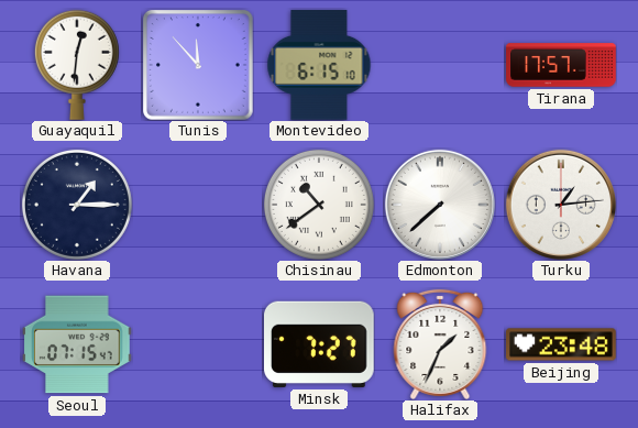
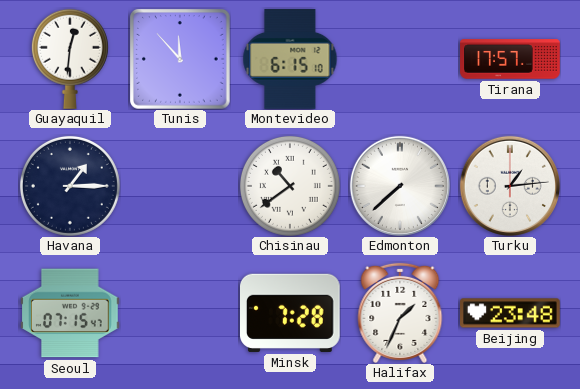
Minsk: 7:27 -> 7:28 (291, 313)
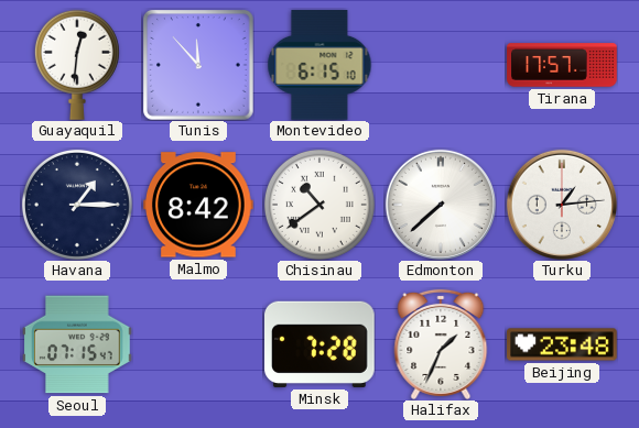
Malmo: none -> 8:42 (199, 205)
